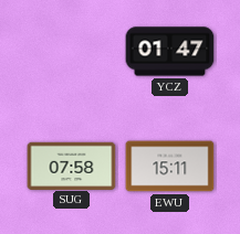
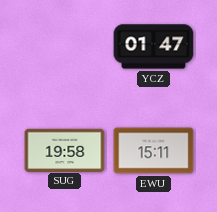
SUG: 07:58 -> 19:58 (65, 150)
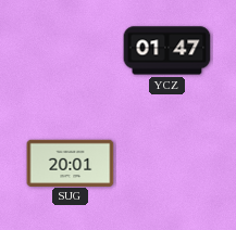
SUG: 19:58 -> 20:01 (71, 163)
EWU: 15:11 -> none (154, 151)
